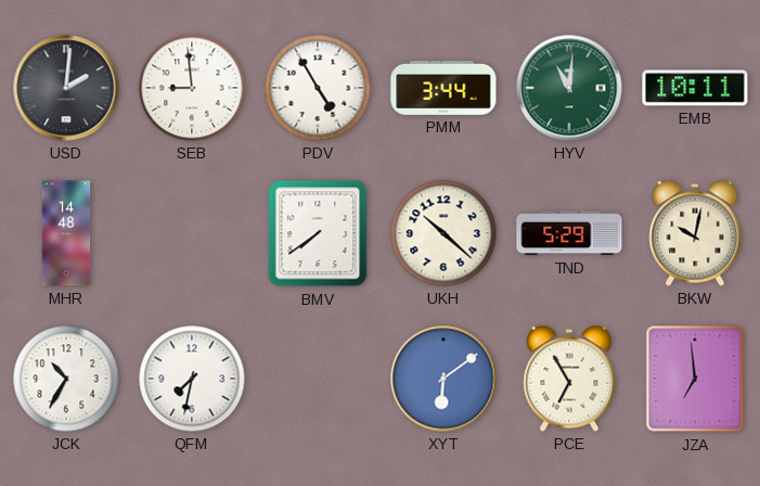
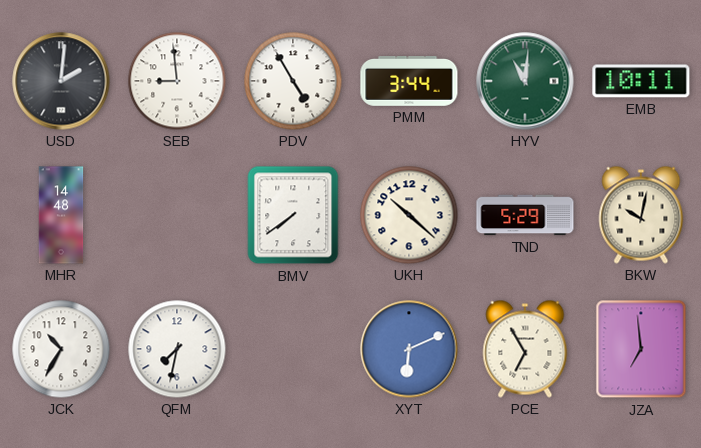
XYT: 6:09 -> 6:11 (409, 349)
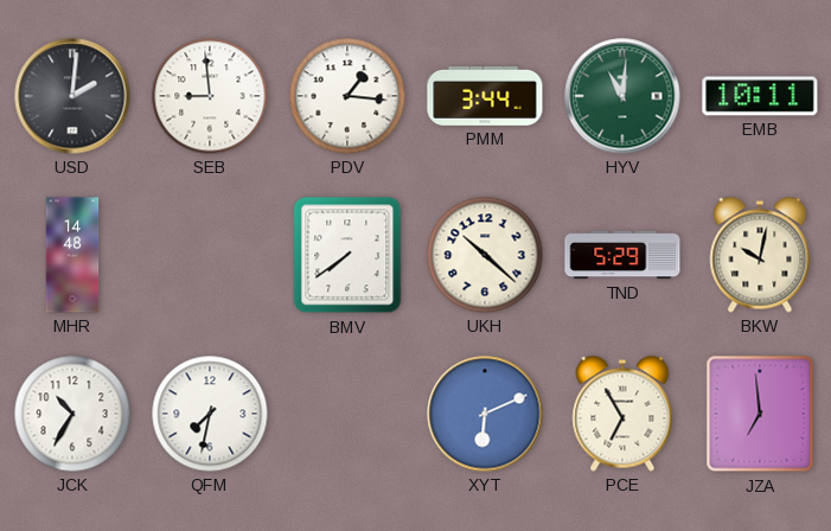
PDV: 4:55 -> 1:16 (347, 96)
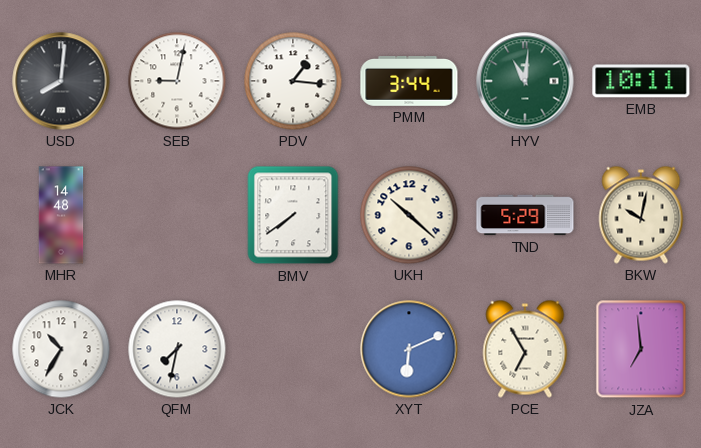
USD: 2:01 -> 8:01 (61, 81)
SEB: 8:59 -> 9:02 (177, 81)
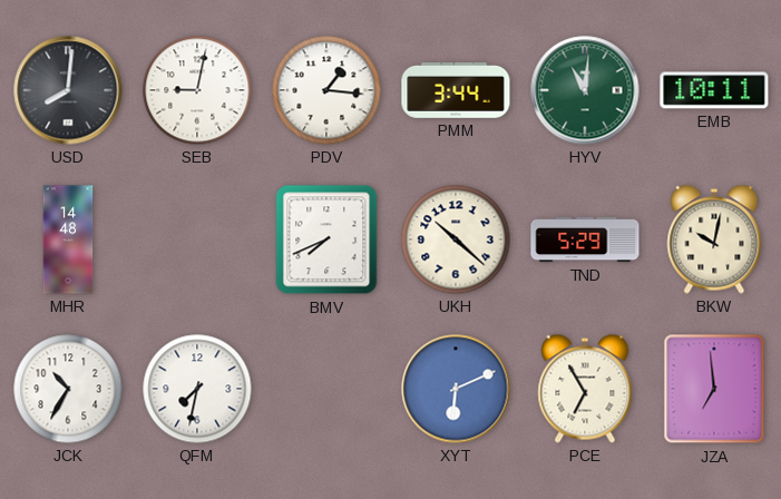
BMV: 7:39 -> 7:41 (326, 239)
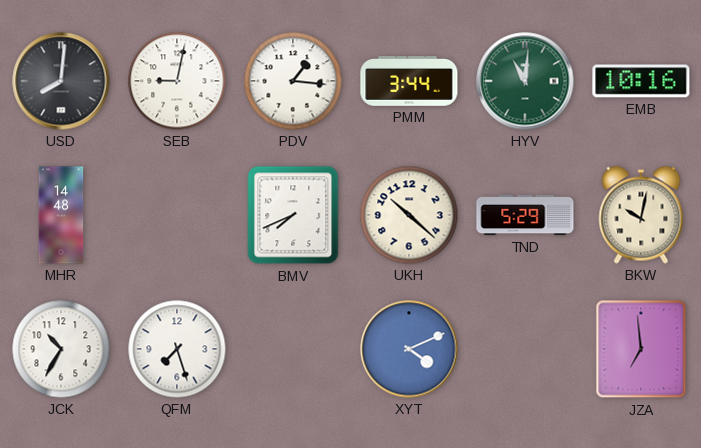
EMB: 10:11 -> 10:16 (641, 81)
QFM: 7:32 -> 7:27 (177, 349)
XYT: 6:11 -> 4:11 (409, 349)
PCE: 6:55 -> none (585, 389)
